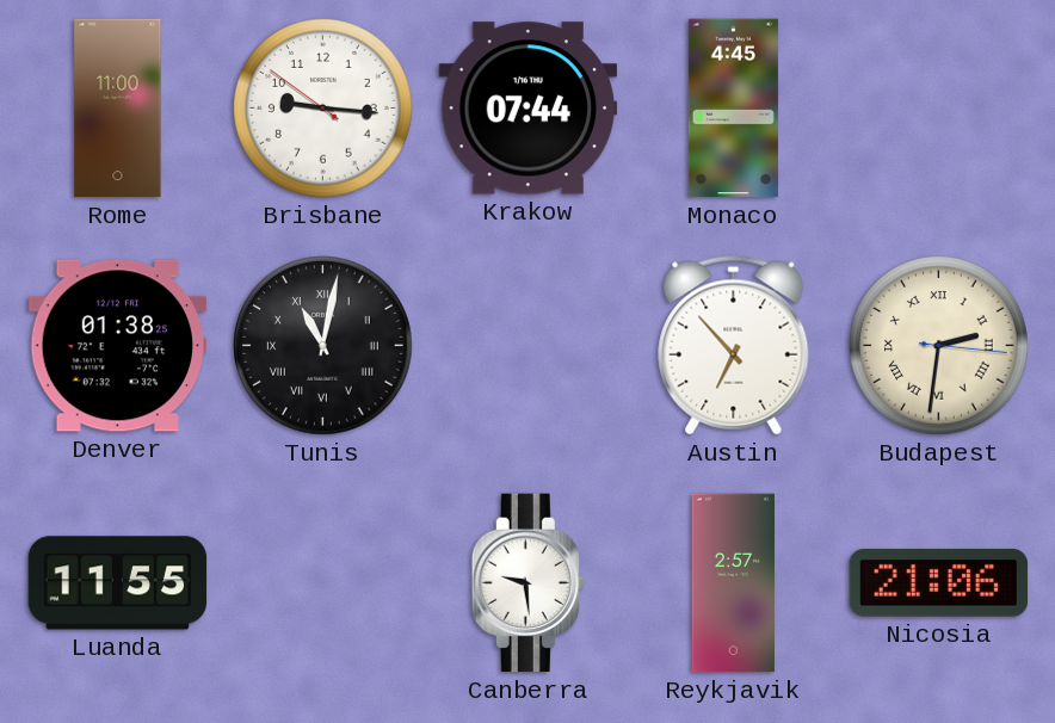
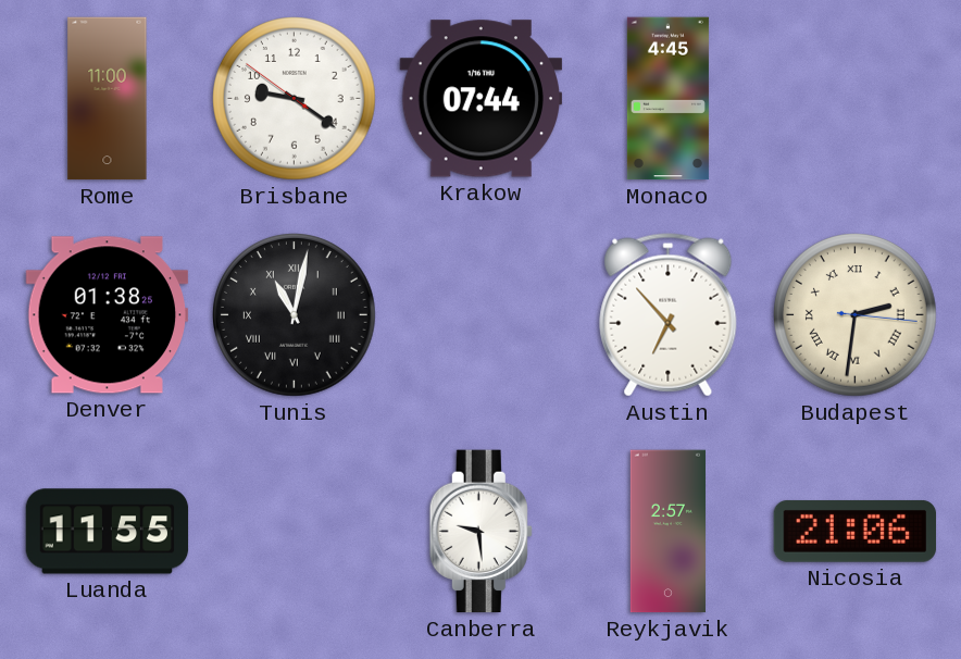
Brisbane: 9:15 -> 9:20 (295, 99)
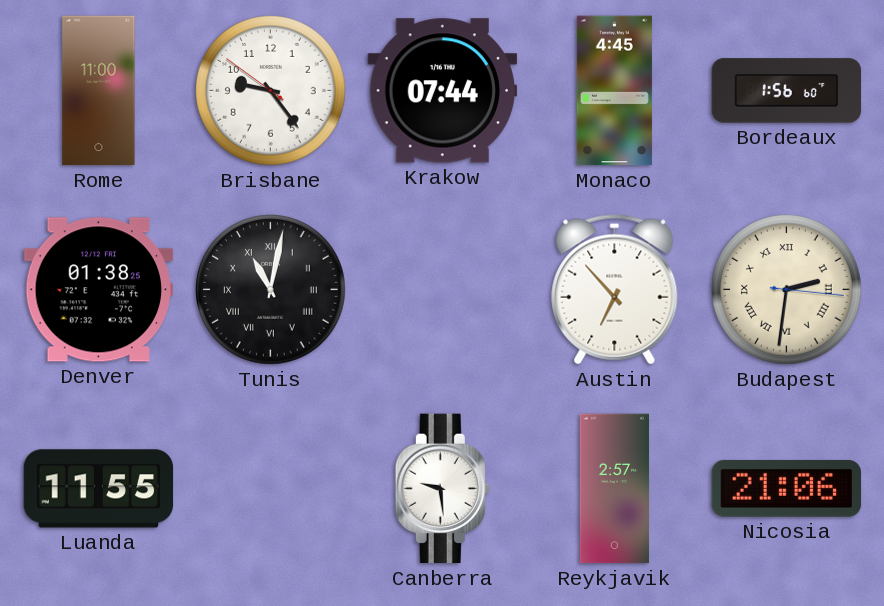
Brisbane: 9:20 -> 9:23 (271, 91)
Bordeaux: none -> 1:56 (787, 91)
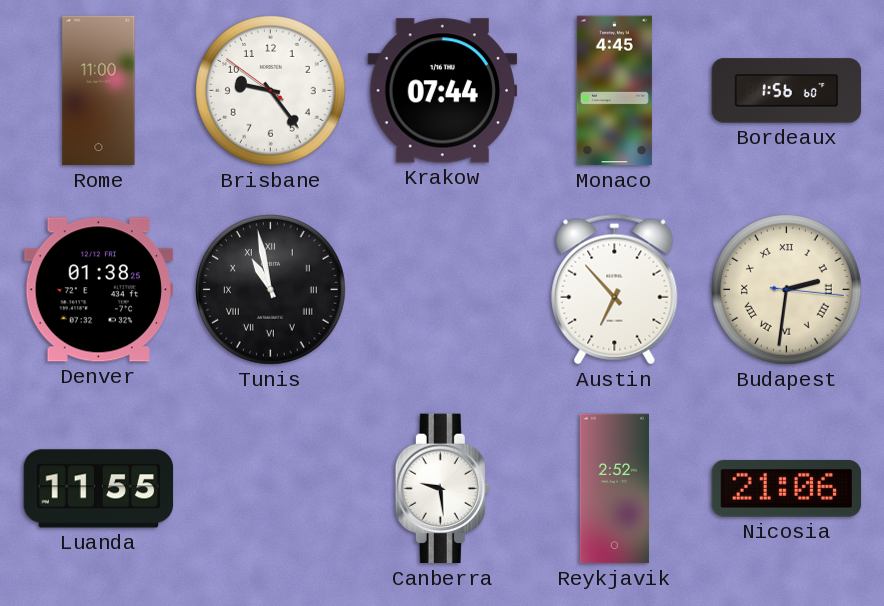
Tunis: 11:02 -> 10:58 (271, 290)
Reykjavik: 2:57 -> 2:52 (614, 489)
